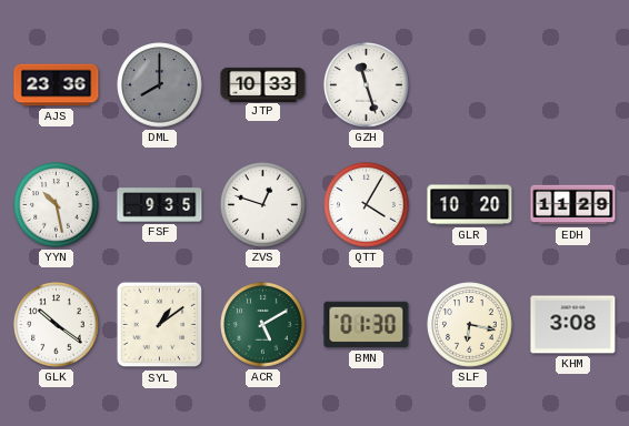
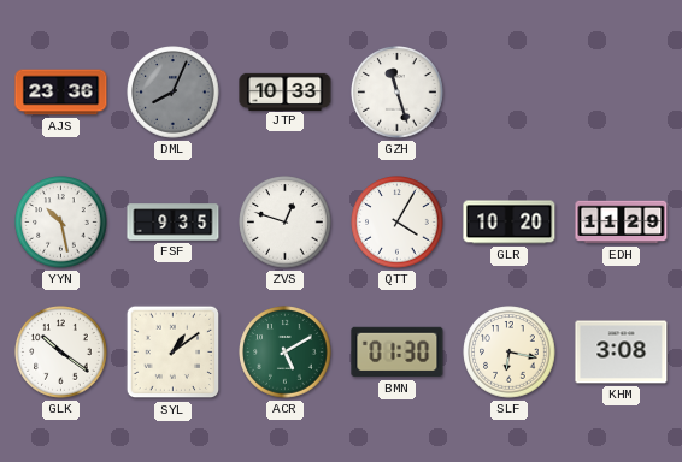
DML: 8:00 -> 8:04 (174, 93)
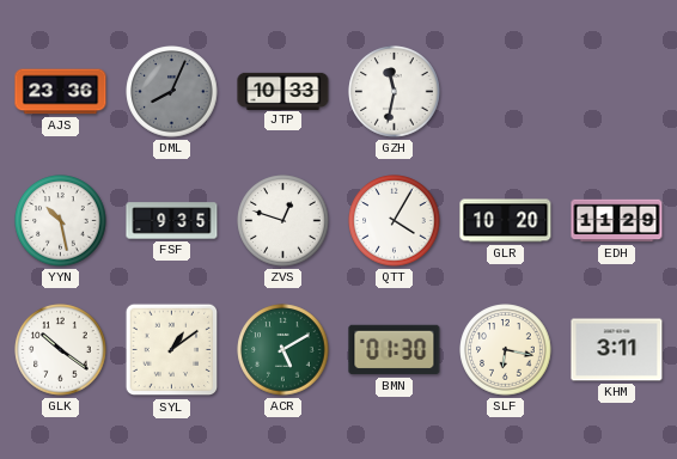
GZH: 11:27 -> 11:32 (395, 92)
KHM: 3:08 -> 3:11 (617, 350)
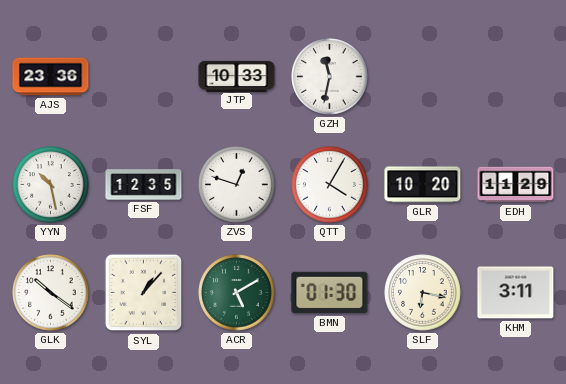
DML: 8:04 -> none (172, 92)
FSF: 9:35 -> 12:35 (144, 185)
SYL: 1:09 -> 1:07 (144, 293)
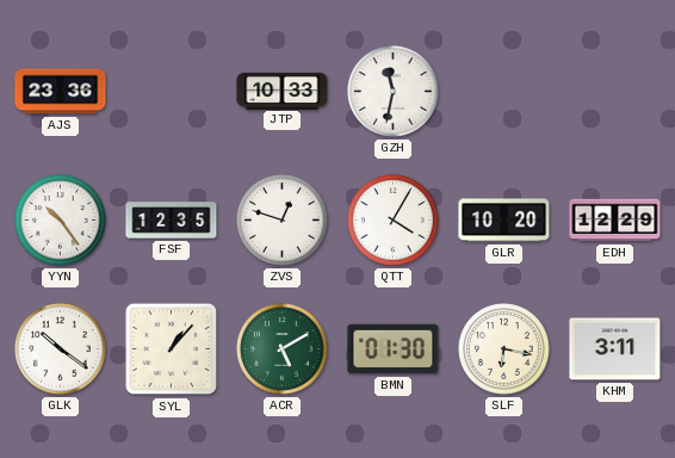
YYN: 10:28 -> 10:24 (61, 221)
EDH: 11:29 -> 12:29 (615, 221)
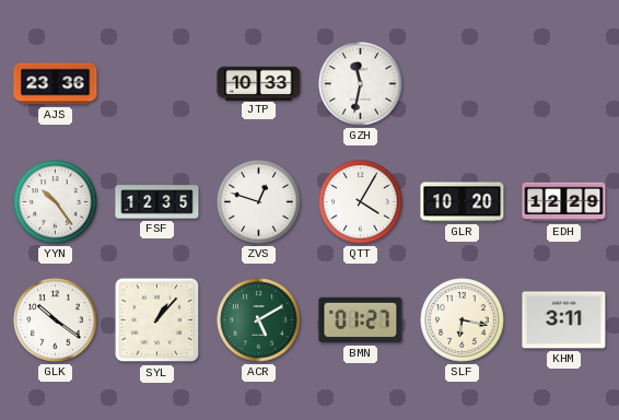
BMN: 01:30 -> 01:27 (361, 320)
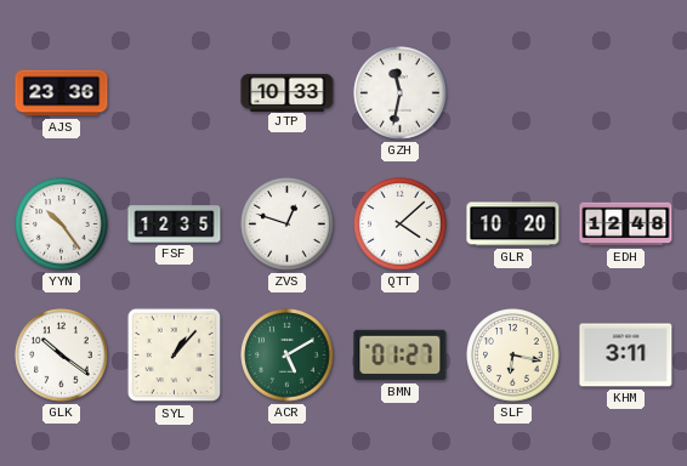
QTT: 4:05 -> 4:08 (401, 225)
EDH: 12:29 -> 12:48 (626, 225)
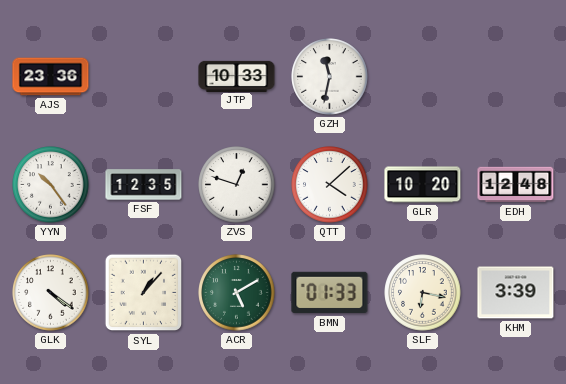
GLK: 10:21 -> 4:21 (51, 293)
BMN: 01:27 -> 01:33 (330, 293)
KHM: 3:11 -> 3:39 (516, 293)
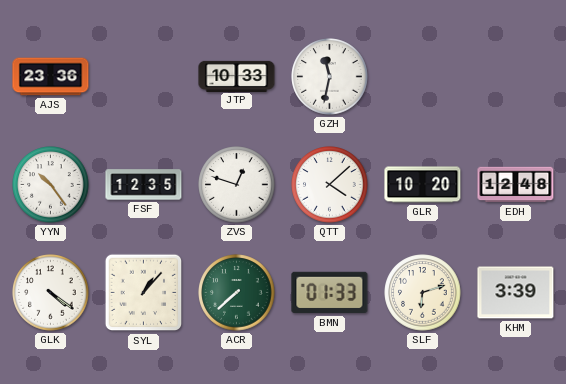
ACR: 5:10 -> 7:38 (237, 293)
SLF: 6:17 -> 6:12 (423, 293)
